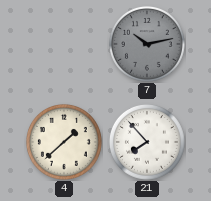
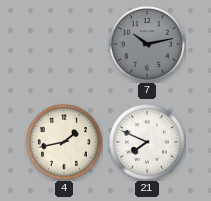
4: 1:38 -> 1:43 (64, 142)
21: 7:53 -> 7:49 (147, 142)
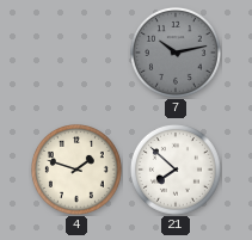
4: 1:43 -> 1:48 (76, 170)
21: 7:49 -> 7:52 (176, 170)
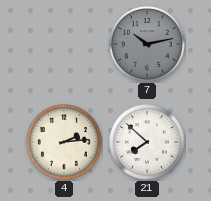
4: 1:48 -> 2:14 (64, 142)
